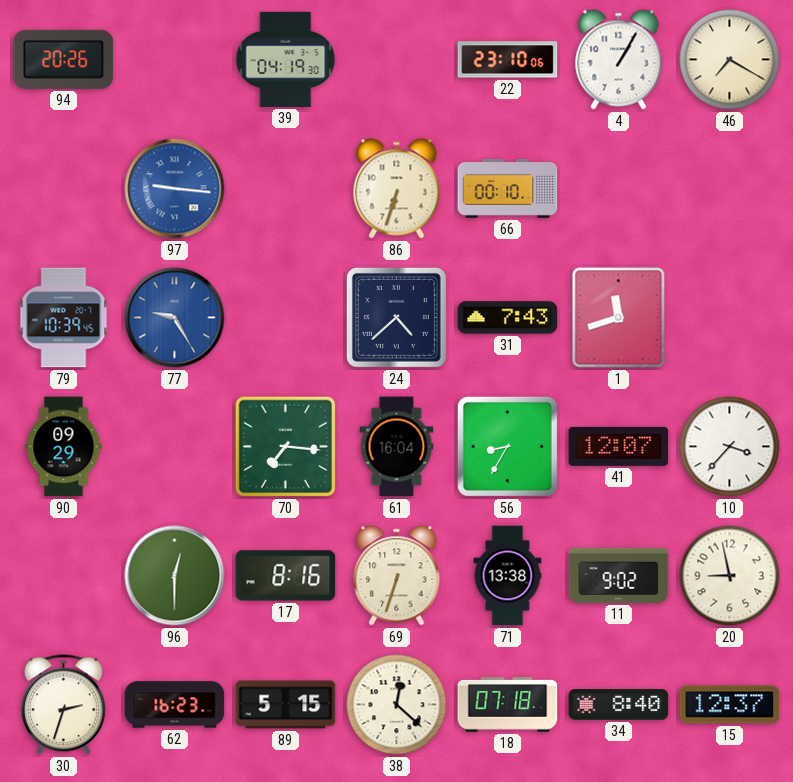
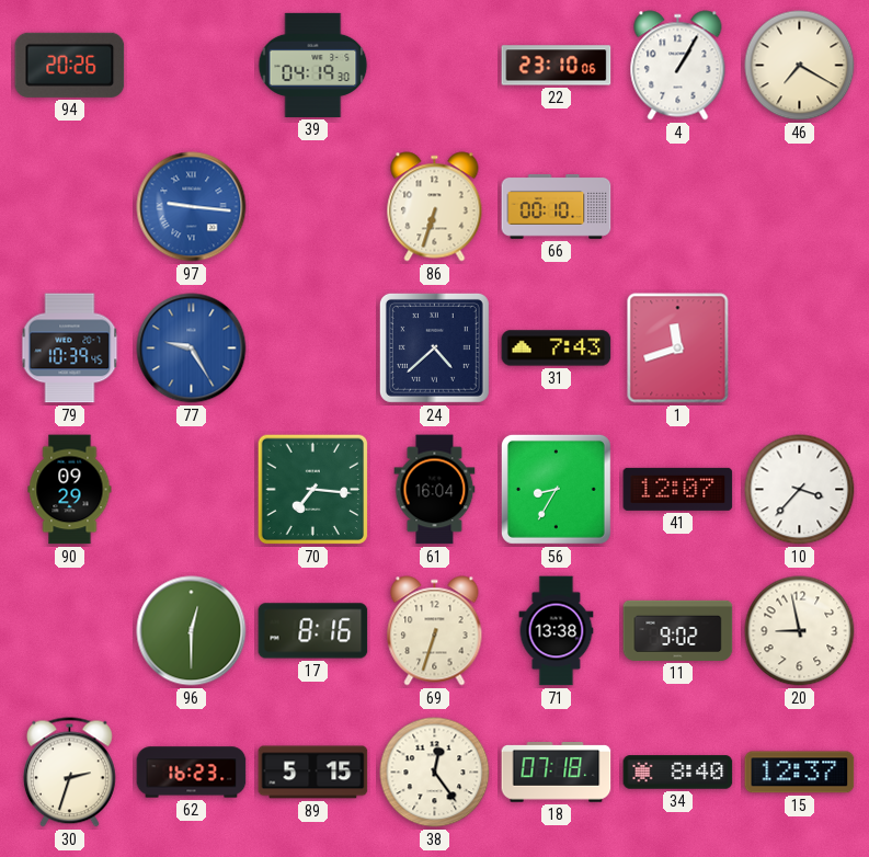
38: 12:22 -> 12:24 (435, 773)
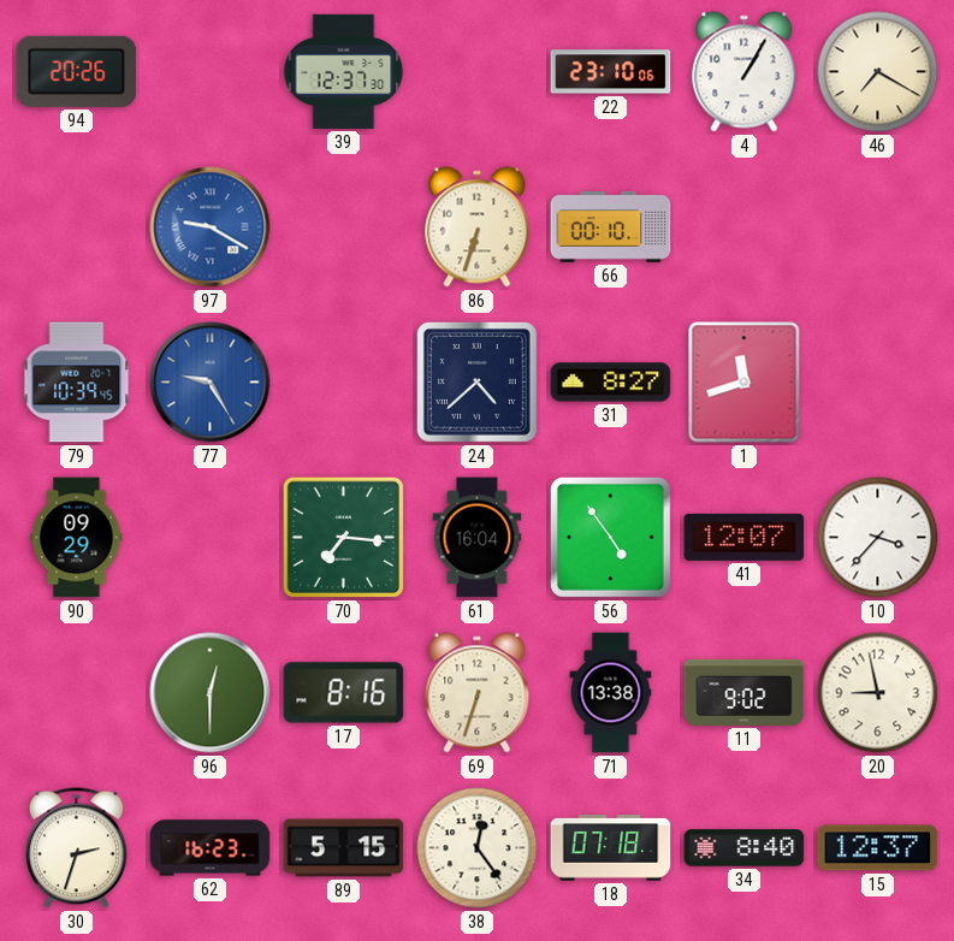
39: 04:19 -> 12:37 (344, 71)
97: 9:16 -> 9:20 (211, 227)
31: 7:43 -> 8:27 (611, 383)
56: 8:35 -> 4:54 (610, 537)
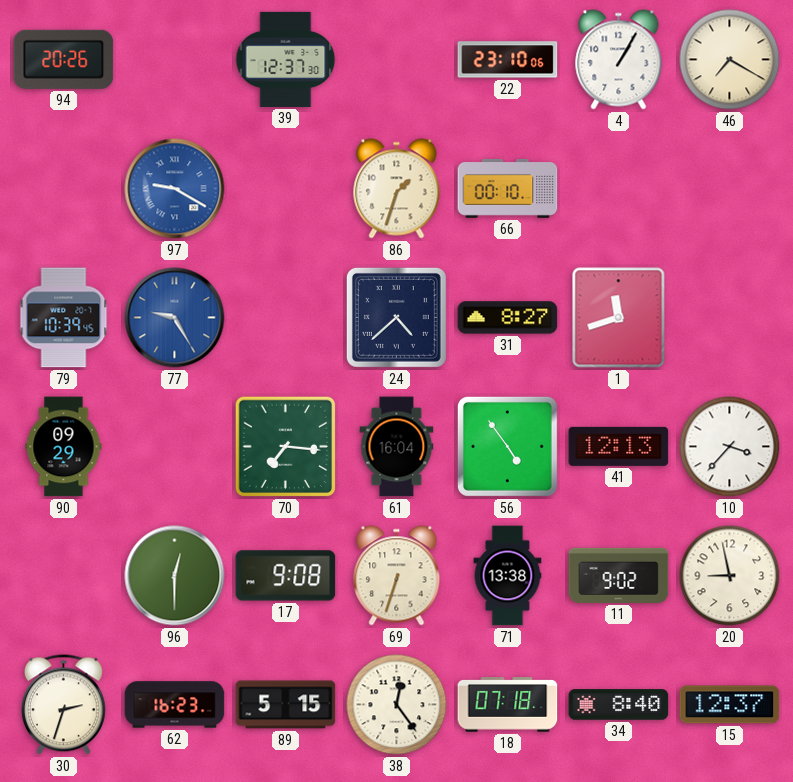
86: 6:33 -> 1:33 (397, 189)
41: 12:07 -> 12:13 (619, 446)
17: 8:16 -> 9:08 (286, 576)
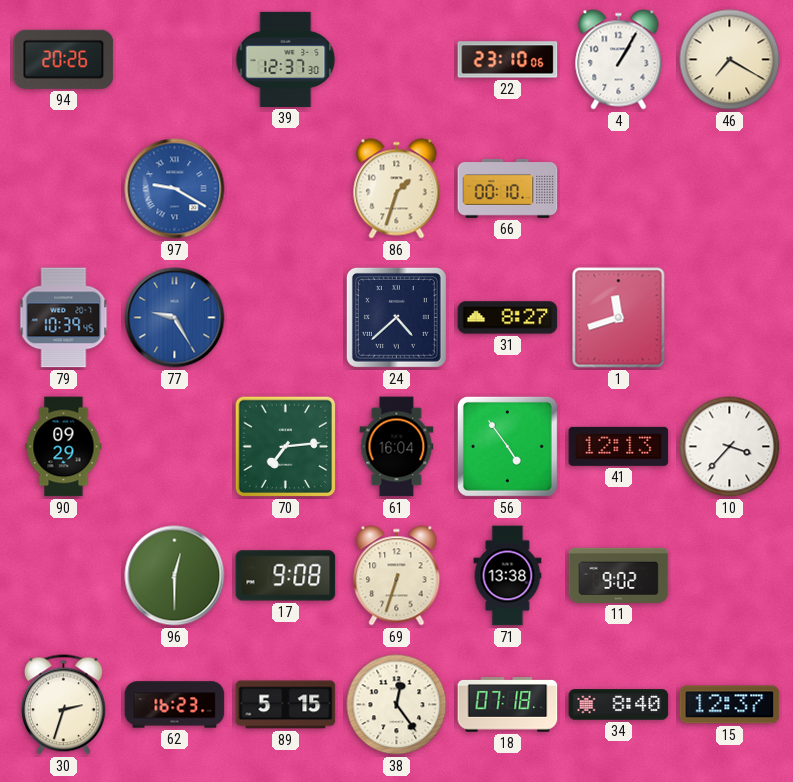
70: 7:16 -> 7:14 (286, 447)
20: 8:58 -> none (730, 576)
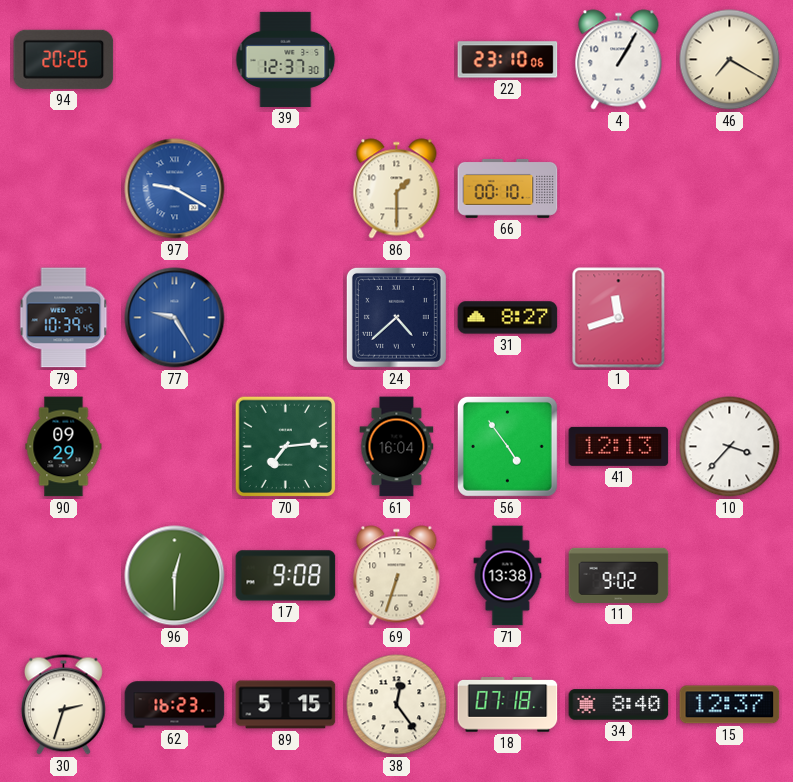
86: 1:33 -> 1:30 (397, 189)
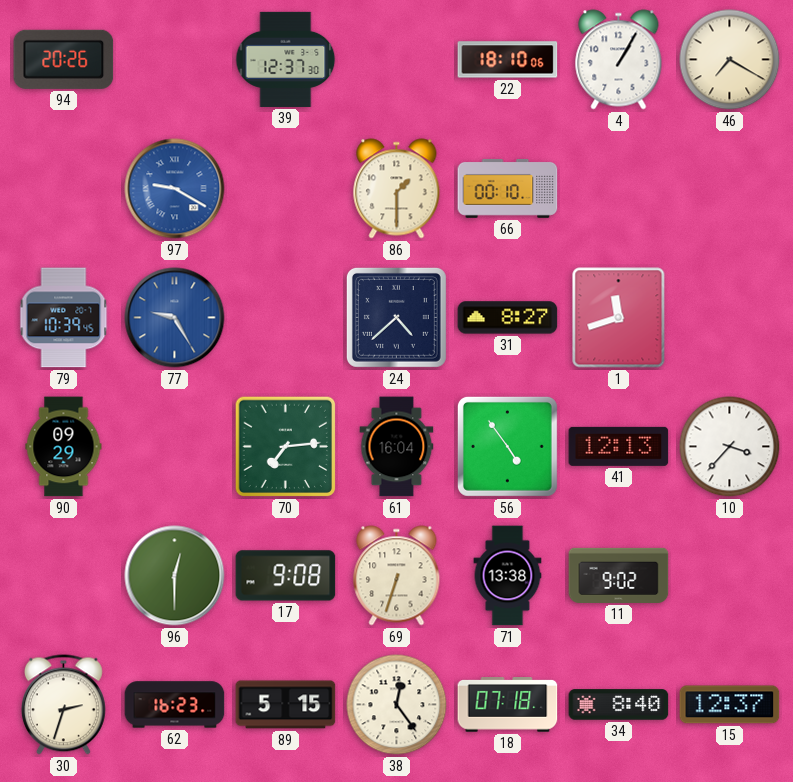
22: 23:10 -> 18:10 (508, 60)
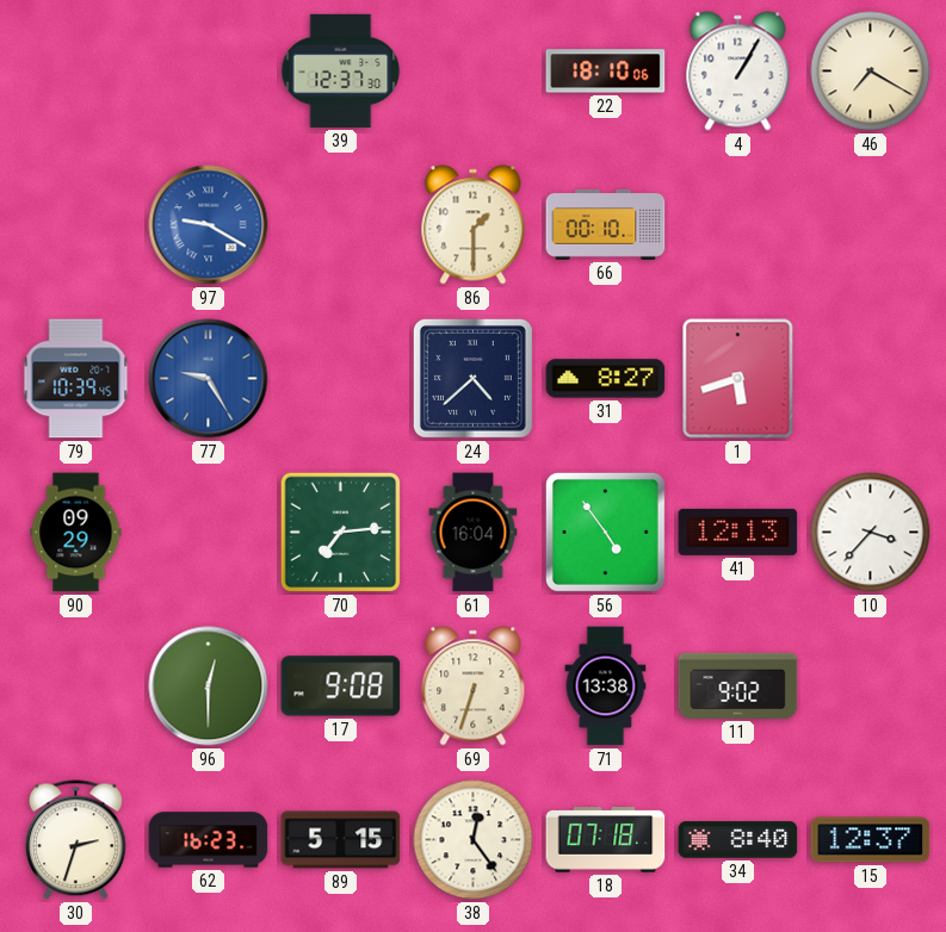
94: 20:26 -> none (64, 59)
1: 11:42 -> 5:42 (738, 379)
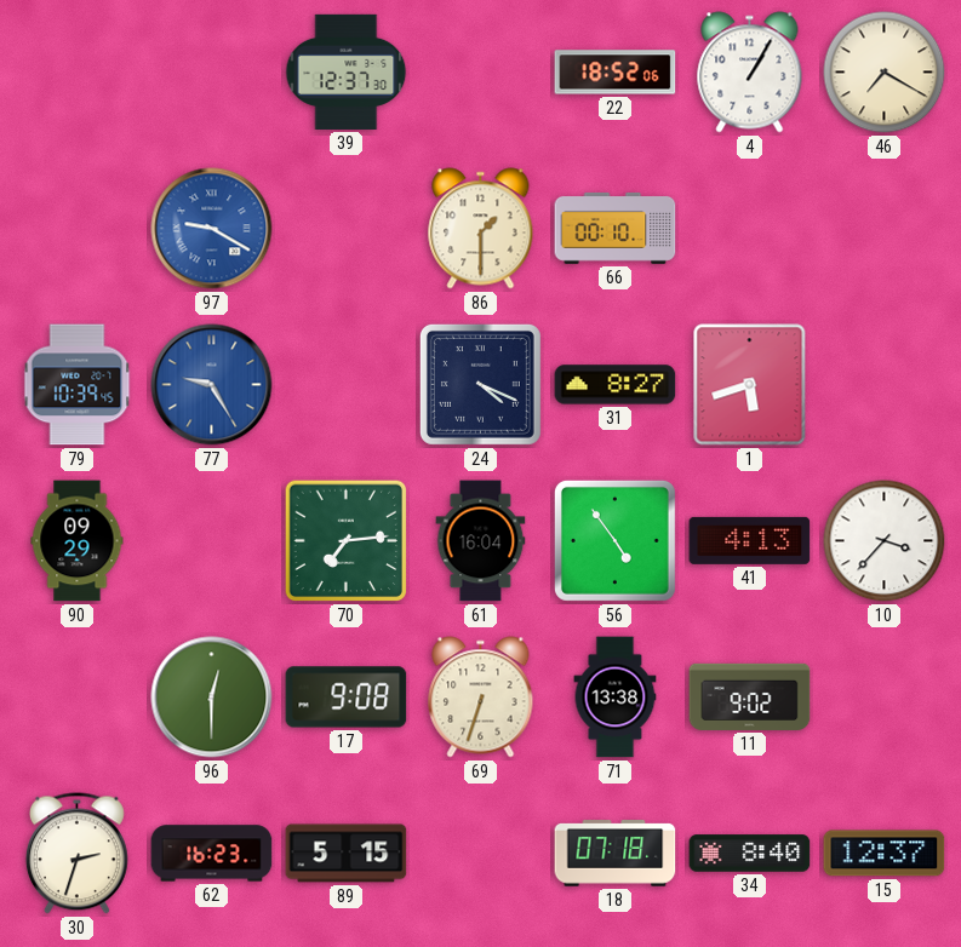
22: 18:10 -> 18:52 (616, 73)
24: 4:38 -> 4:19 (480, 384)
41: 12:13 -> 4:13 (750, 540)
38: 12:24 -> none (474, 840)
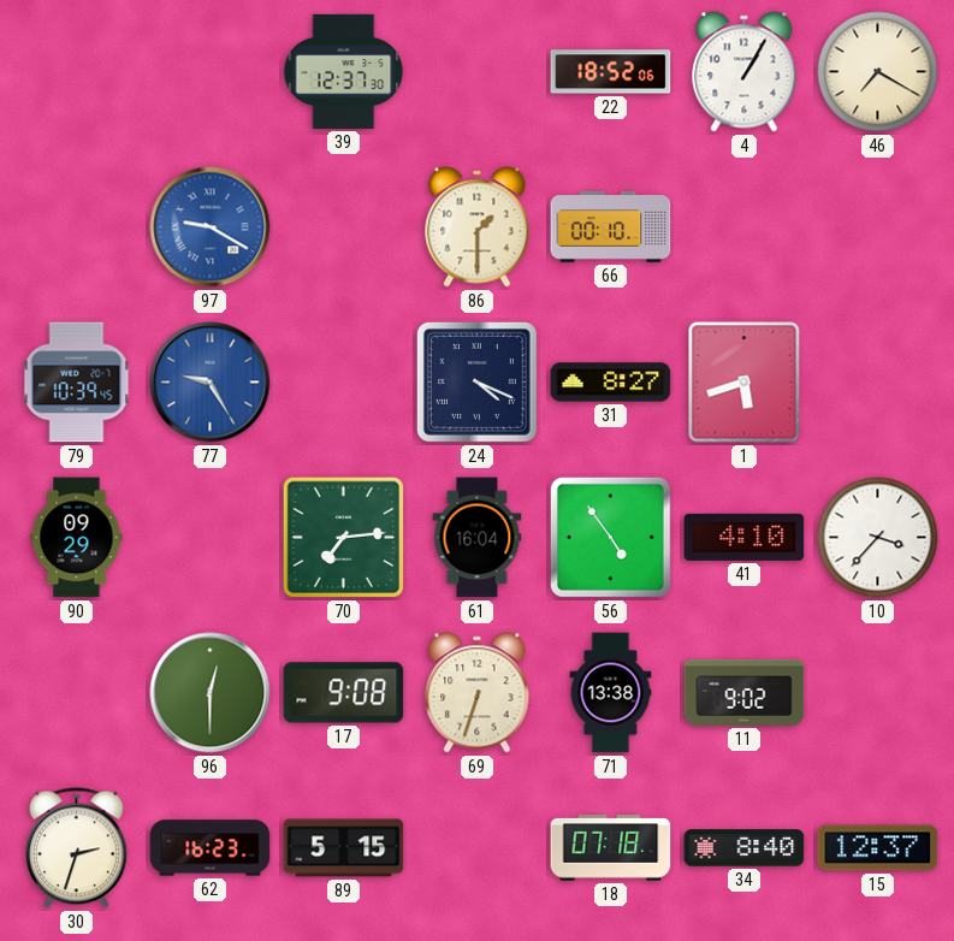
41: 4:13 -> 4:10 (745, 537)
